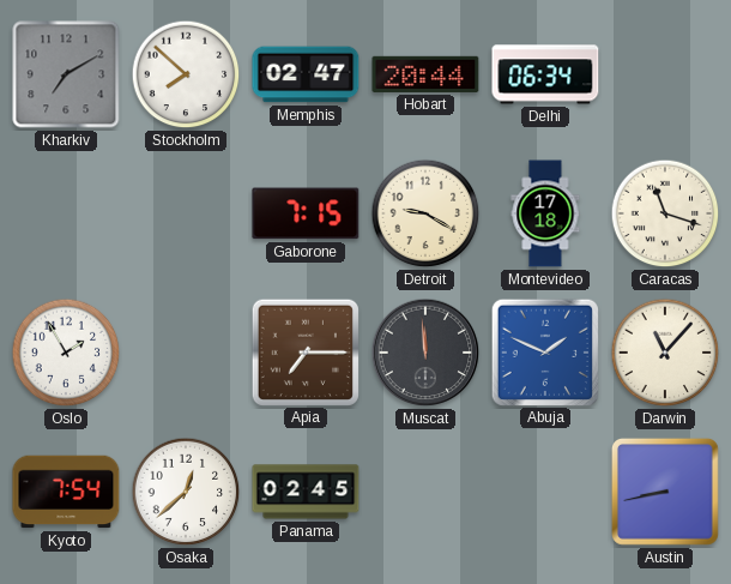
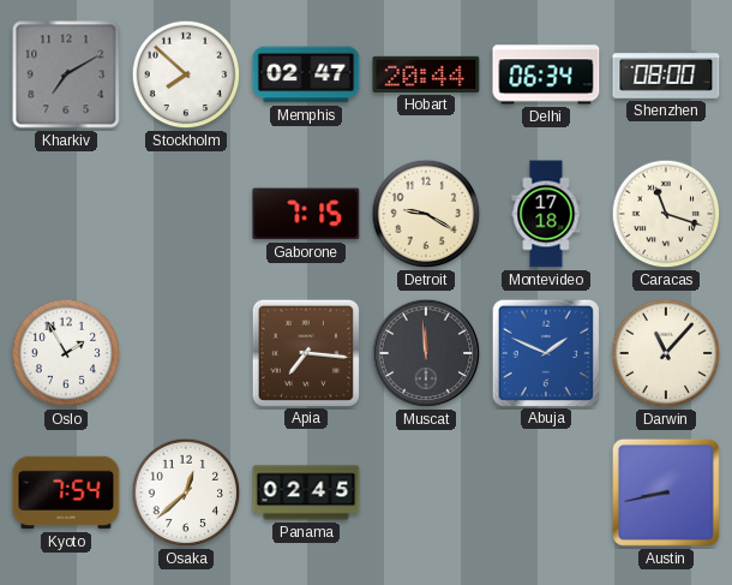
Shenzhen: none -> 08:00 (666, 74)
Apia: 7:15 -> 7:16 (305, 352)
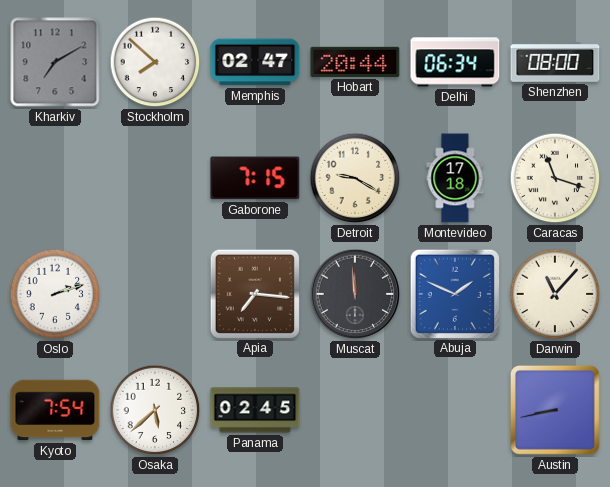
Oslo: 1:55 -> 2:12 (55, 294)
Osaka: 12:38 -> 5:38 (155, 410)
